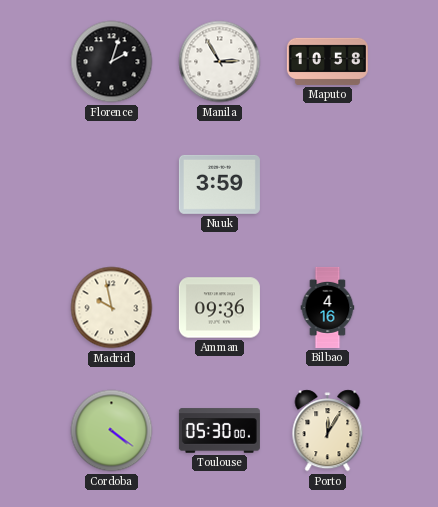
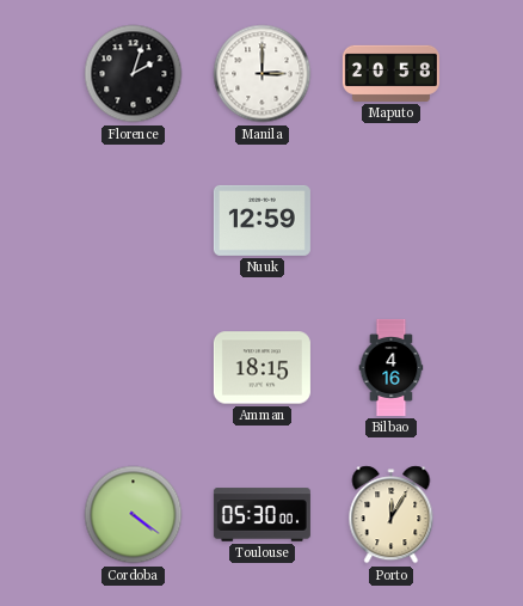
Manila: 2:55 -> 3:00 (263, 74)
Maputo: 10:58 -> 20:58 (390, 73)
Nuuk: 3:59 -> 12:59 (261, 220)
Madrid: 9:58 -> none (112, 308)
Amman: 09:36 -> 18:15 (261, 368)
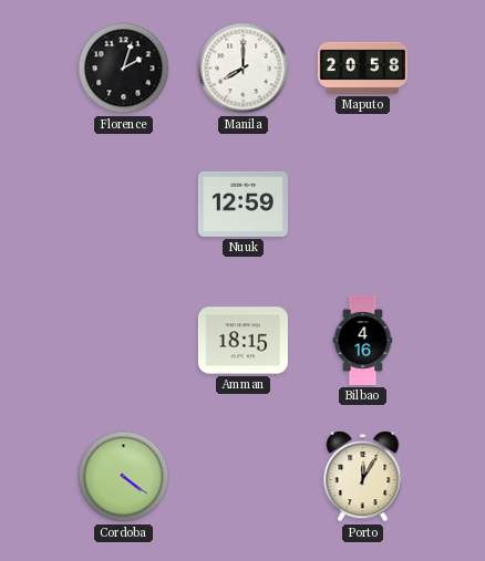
Manila: 3:00 -> 8:00 (244, 69)
Toulouse: 05:30 -> none (261, 515)
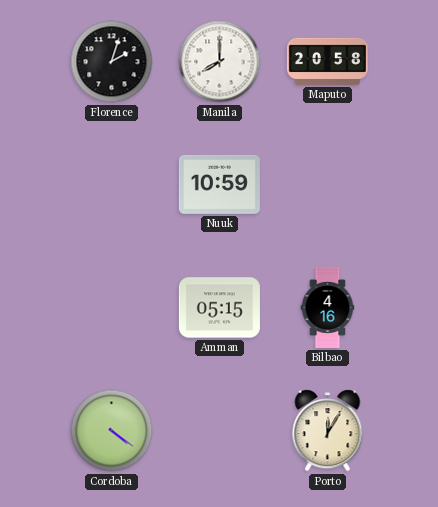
Nuuk: 12:59 -> 10:59 (219, 184)
Amman: 18:15 -> 05:15 (219, 308)
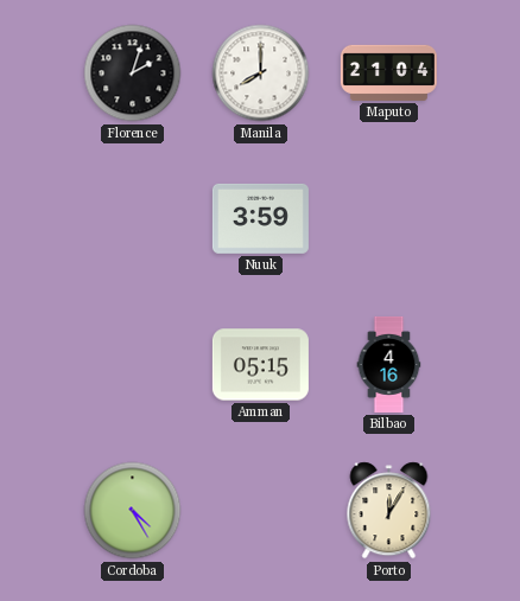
Maputo: 20:58 -> 21:04 (388, 72)
Nuuk: 10:59 -> 3:59 (260, 218)
Cordoba: 4:21 -> 4:25 (133, 511)
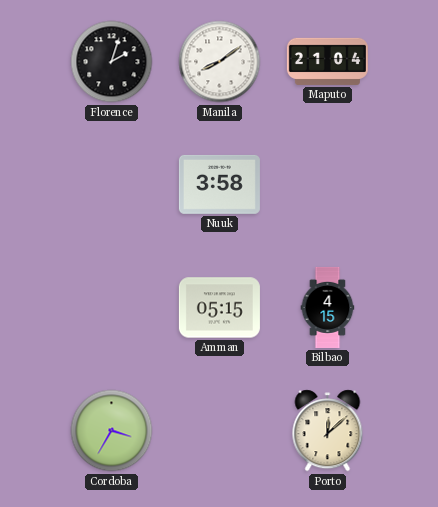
Manila: 8:00 -> 8:09 (220, 62)
Nuuk: 3:59 -> 3:58 (219, 184)
Bilbao: 4:16 -> 4:15 (328, 307)
Cordoba: 4:25 -> 3:35 (112, 431)
Porto: 12:05 -> 12:08 (328, 431)
